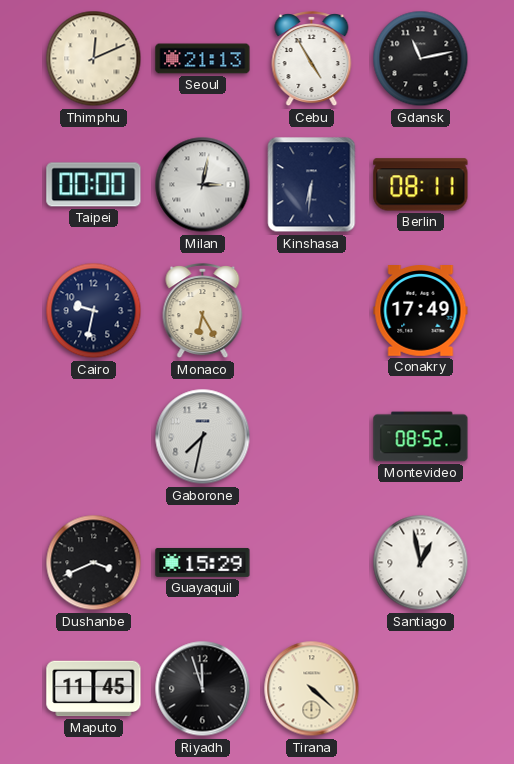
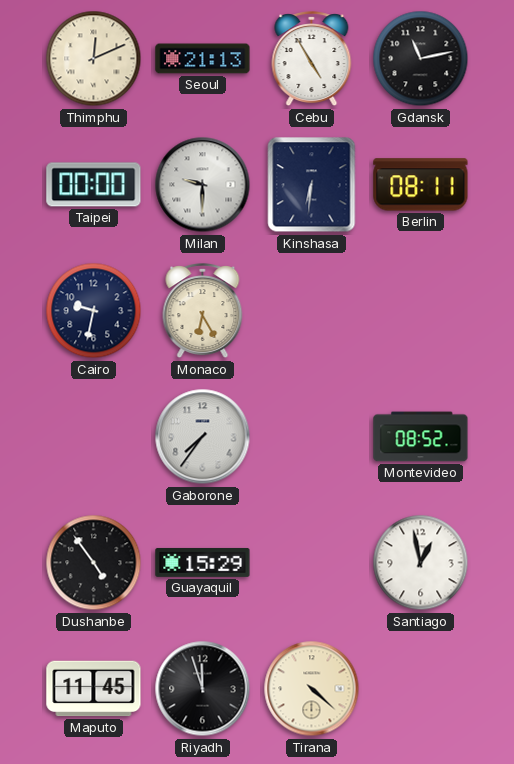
Milan: 3:02 -> 9:30 (203, 185)
Conakry: 17:49 -> none (421, 311)
Gaborone: 7:32 -> 7:36 (203, 437)
Dushanbe: 3:41 -> 4:54 (94, 563)
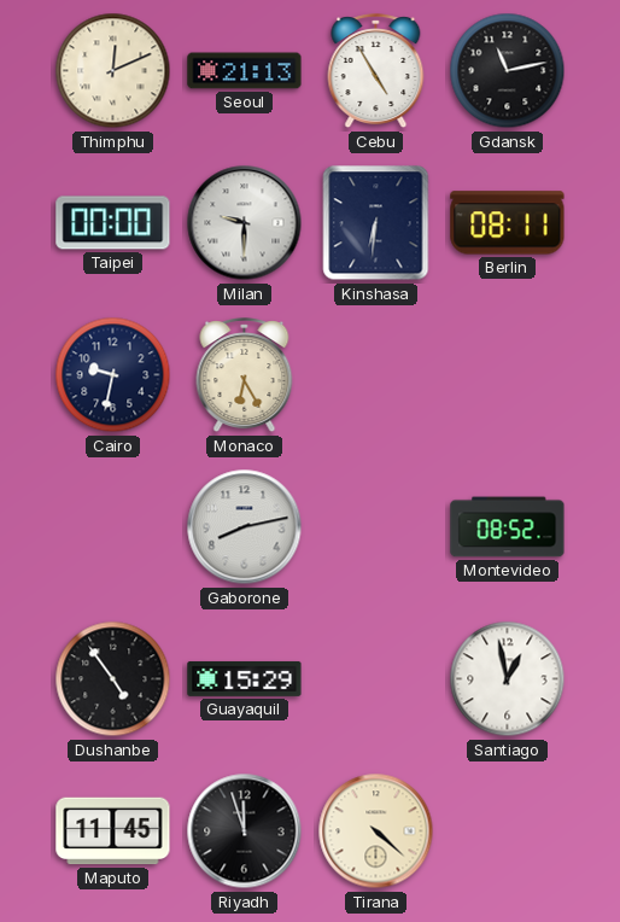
Gaborone: 7:36 -> 8:13 (245, 527)
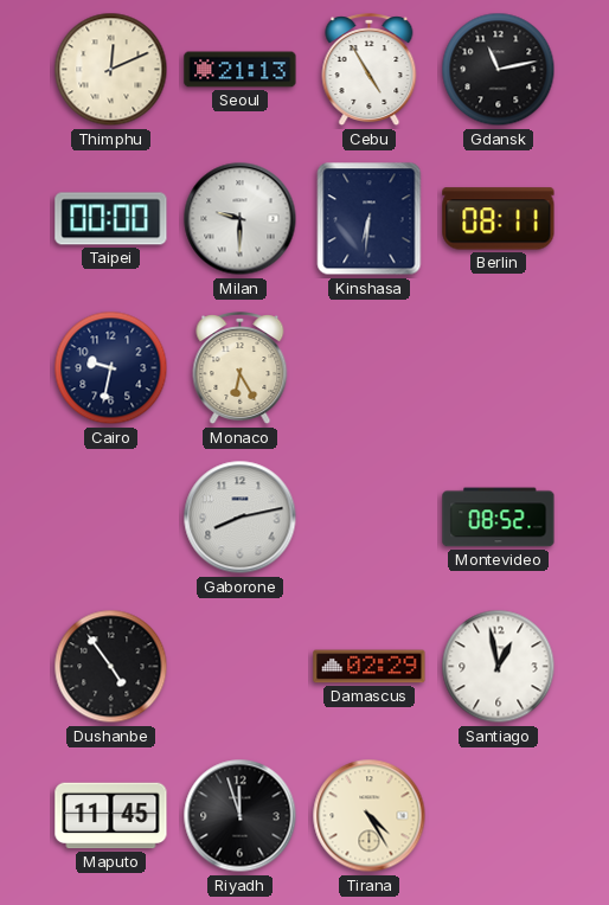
Guayaquil: 15:29 -> none (245, 678)
Damascus: none -> 02:29 (370, 667)
Tirana: 4:22 -> 4:25 (370, 816)
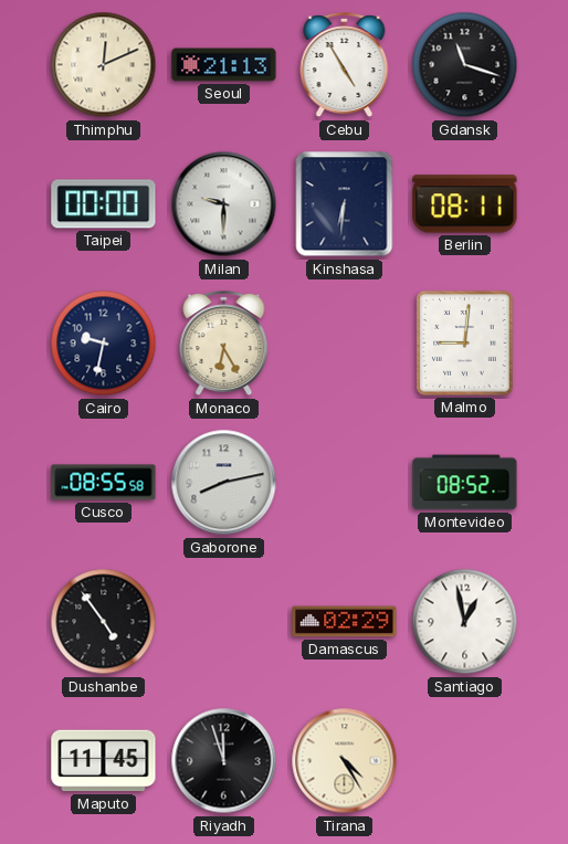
Gdansk: 11:13 -> 11:18 (465, 65)
Malmo: none -> 9:01 (465, 344)
Cusco: none -> 08:55 (104, 483)
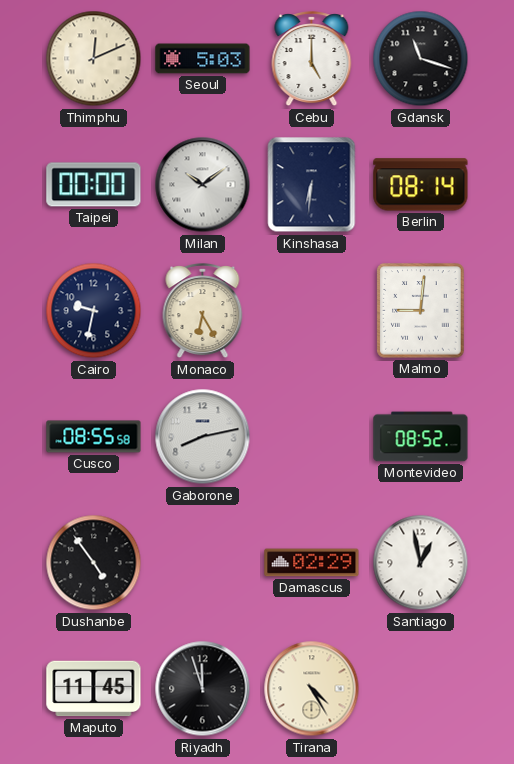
Seoul: 21:13 -> 5:03 (203, 59)
Cebu: 4:55 -> 5:00 (312, 59)
Milan: 9:30 -> 10:09 (203, 185)
Berlin: 08:11 -> 08:14 (421, 185)
